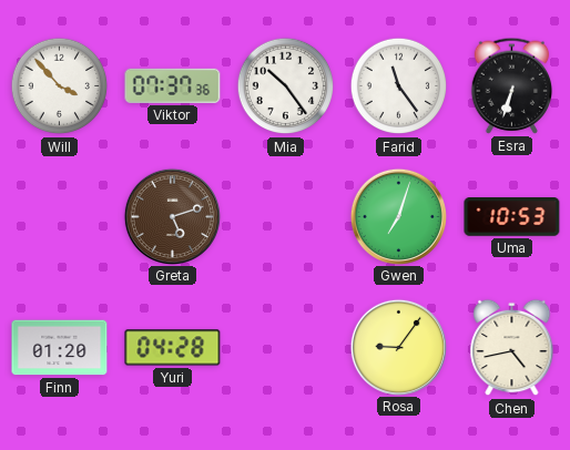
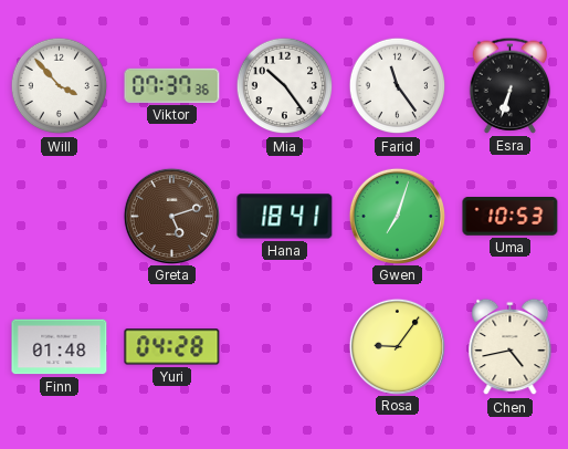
Hana: none -> 18:41 (285, 217)
Finn: 01:20 -> 01:48 (60, 347)
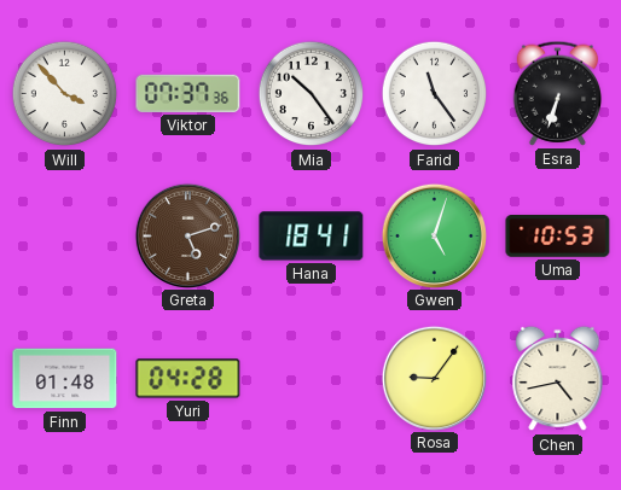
Gwen: 7:03 -> 5:03 (434, 235)
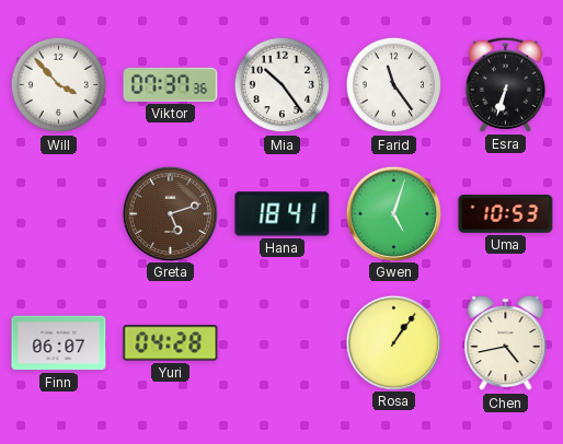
Finn: 01:48 -> 06:07 (59, 343)
Rosa: 9:06 -> 1:06 (393, 342)
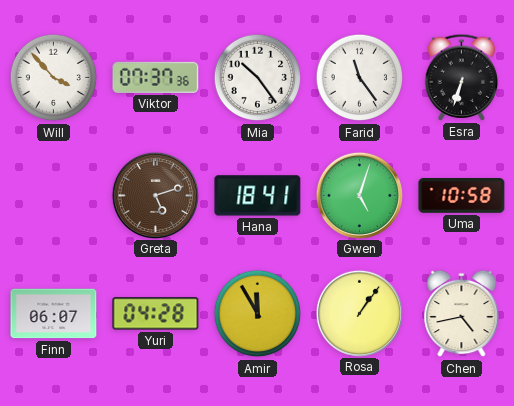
Uma: 10:53 -> 10:58 (462, 196)
Amir: none -> 11:55 (258, 314)
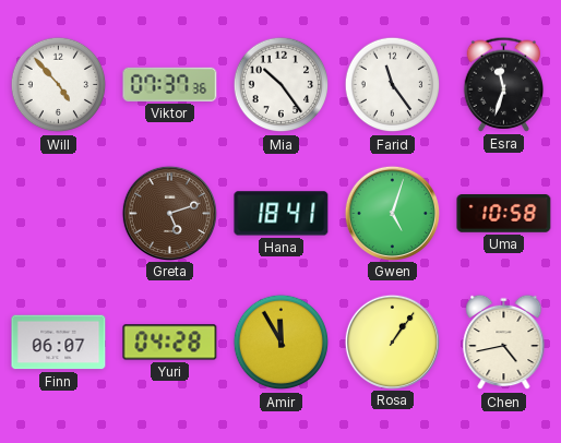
Will: 3:53 -> 4:53 (59, 85)
Esra: 6:33 -> 11:33 (504, 84)
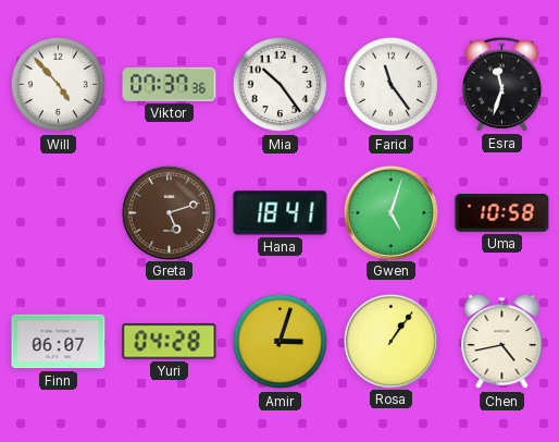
Amir: 11:55 -> 3:03 (281, 342)
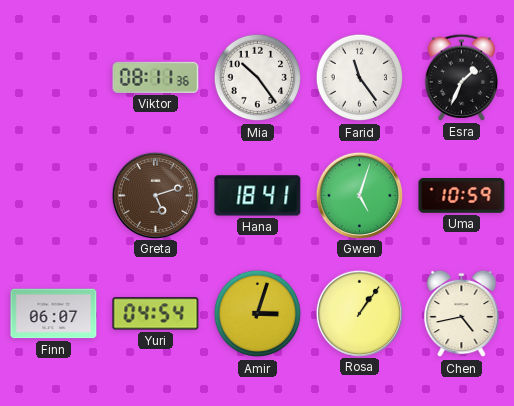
Will: 4:53 -> none (59, 85)
Viktor: 07:37 -> 08:11 (156, 77)
Esra: 11:33 -> 1:34 (462, 77)
Uma: 10:58 -> 10:59 (462, 196)
Yuri: 04:28 -> 04:54 (156, 314)
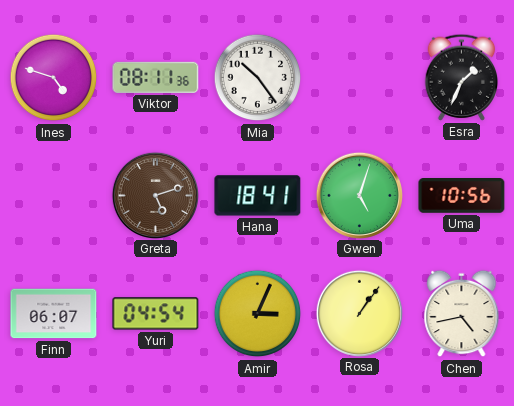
Ines: none -> 4:48 (54, 78)
Farid: 11:24 -> none (360, 78)
Uma: 10:59 -> 10:56 (462, 196)
Amir: 3:03 -> 3:04 (258, 314)
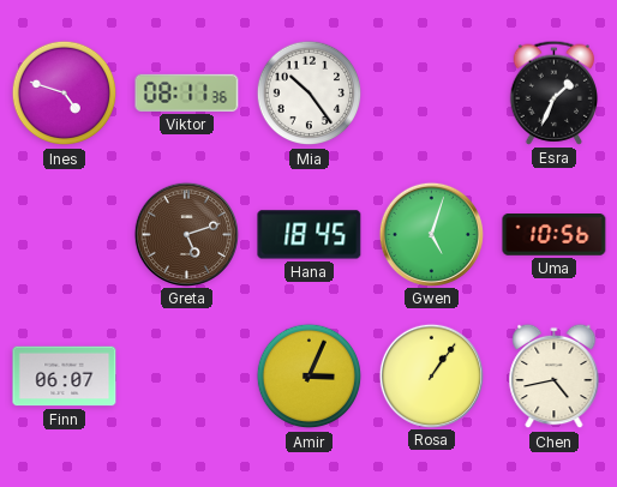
Hana: 18:41 -> 18:45 (310, 235)
Yuri: 04:54 -> none (156, 314)
